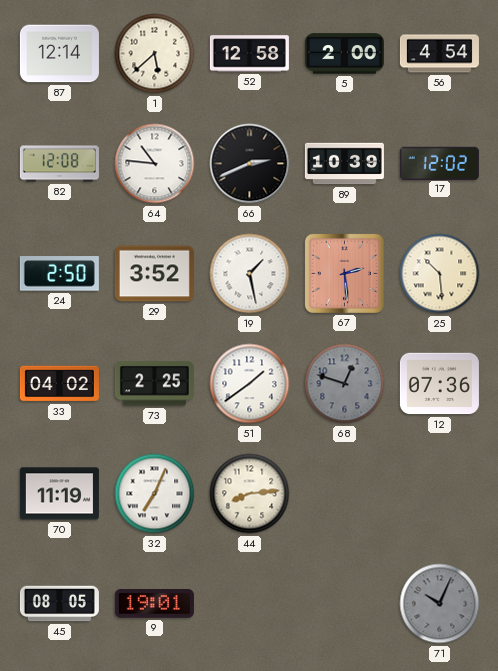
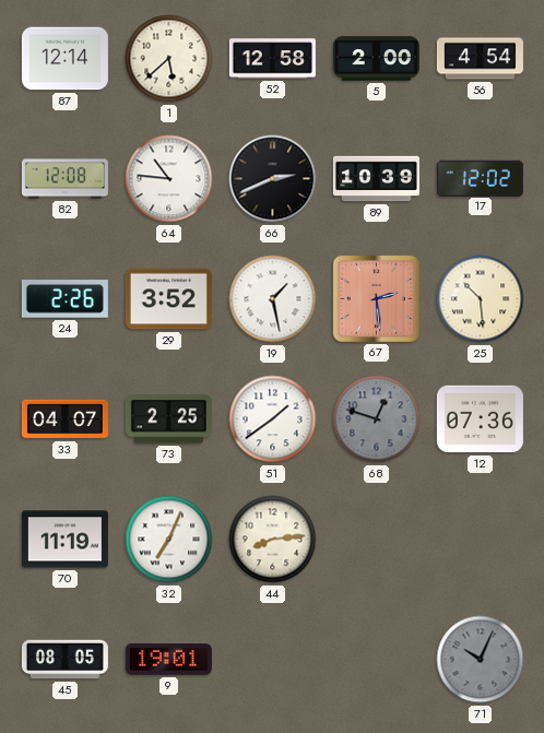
24: 2:50 -> 2:26 (64, 299)
33: 04:02 -> 04:07 (64, 419)
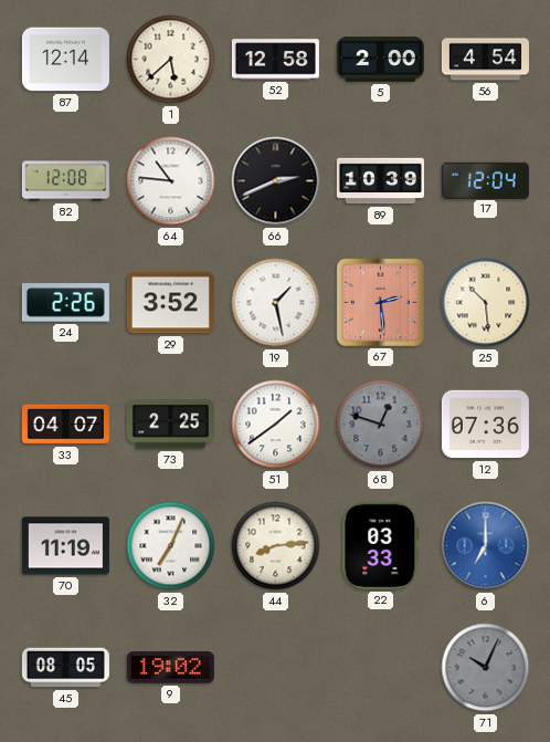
17: 12:02 -> 12:04 (485, 180)
22: none -> 03:33 (381, 545)
6: none -> 7:00 (486, 546)
9: 19:01 -> 19:02 (170, 668)
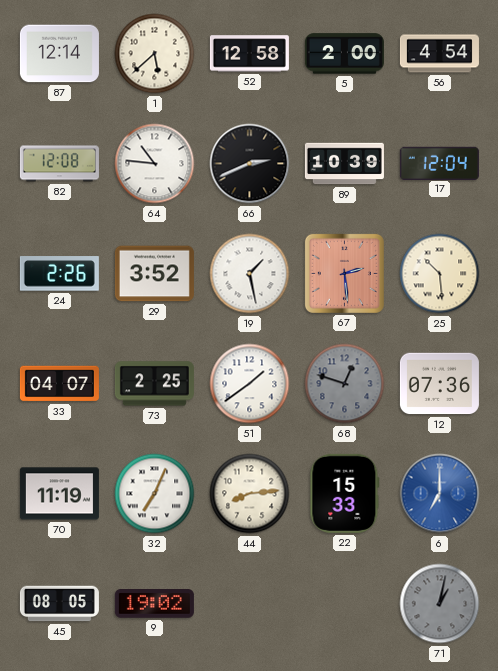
22: 03:33 -> 15:33 (345, 493)
71: 10:04 -> 1:02 (440, 604)
